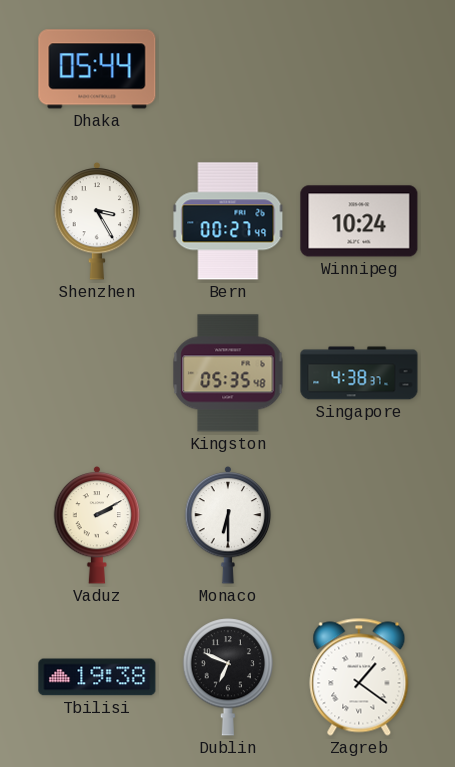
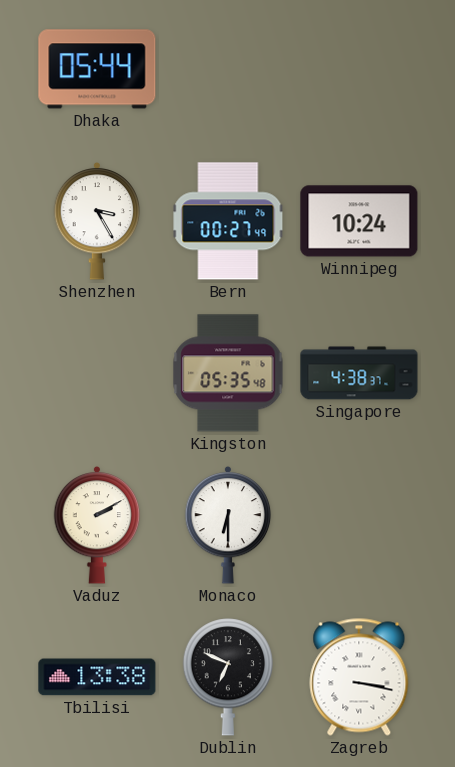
Tbilisi: 19:38 -> 13:38 (97, 677)
Zagreb: 1:21 -> 3:17 (359, 677)
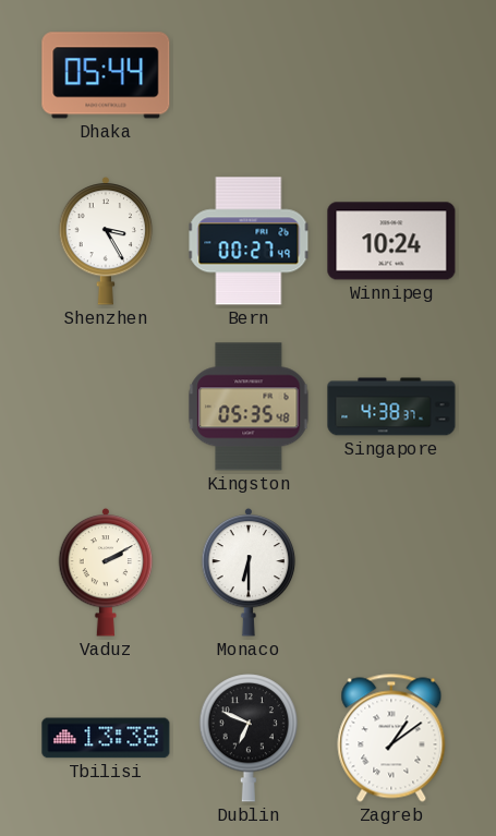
Zagreb: 3:17 -> 1:09 (391, 738)
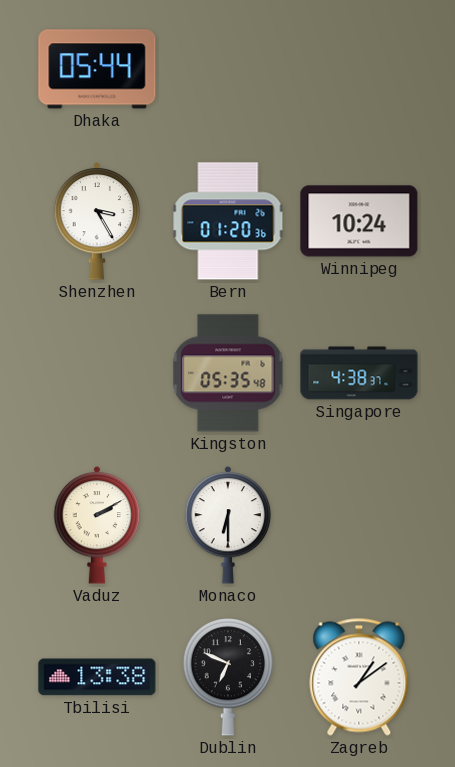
Bern: 00:27 -> 01:20 (228, 221)
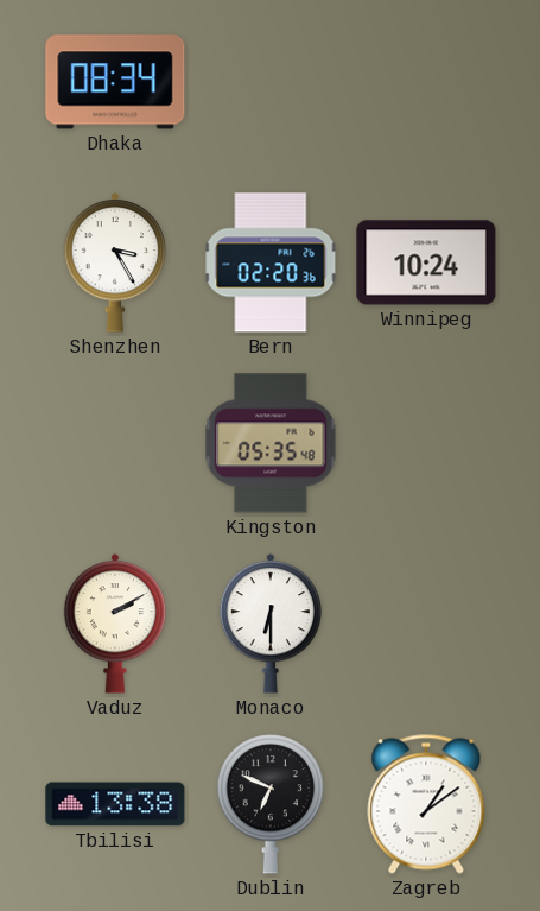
Dhaka: 05:44 -> 08:34 (115, 82)
Bern: 01:20 -> 02:20 (271, 262)
Singapore: 4:38 -> none (359, 373)
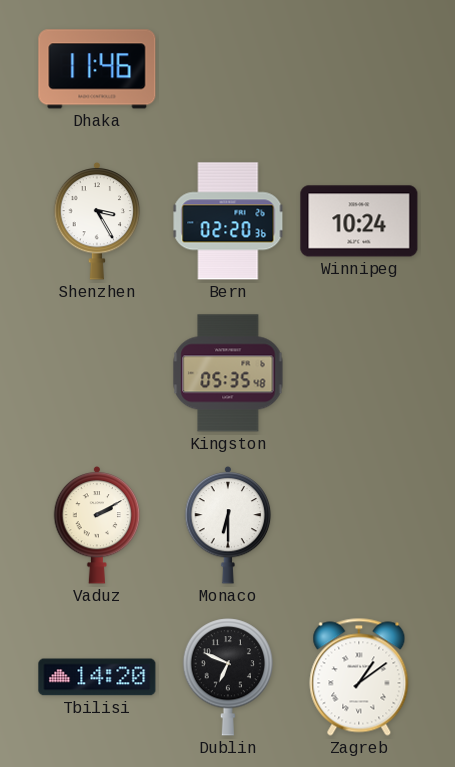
Dhaka: 08:34 -> 11:46 (97, 69)
Tbilisi: 13:38 -> 14:20 (97, 677)
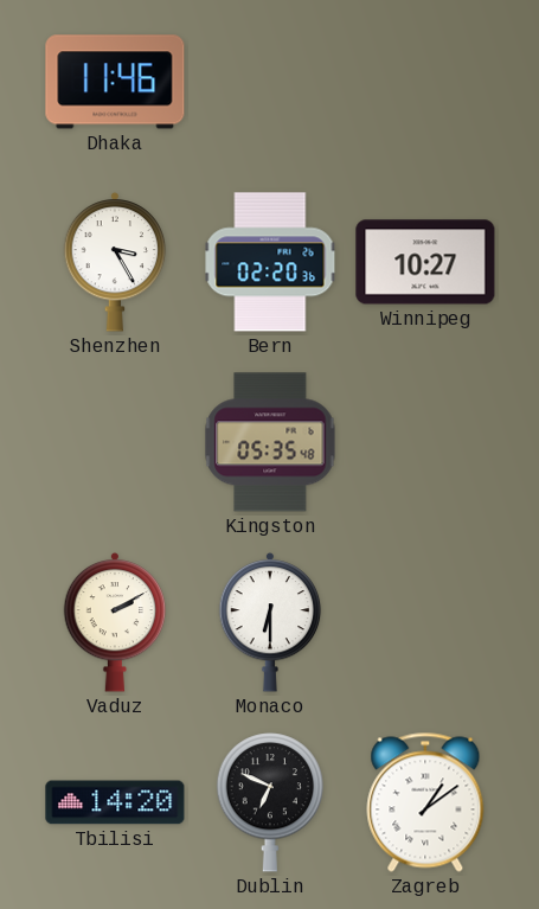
Winnipeg: 10:24 -> 10:27 (425, 262)
